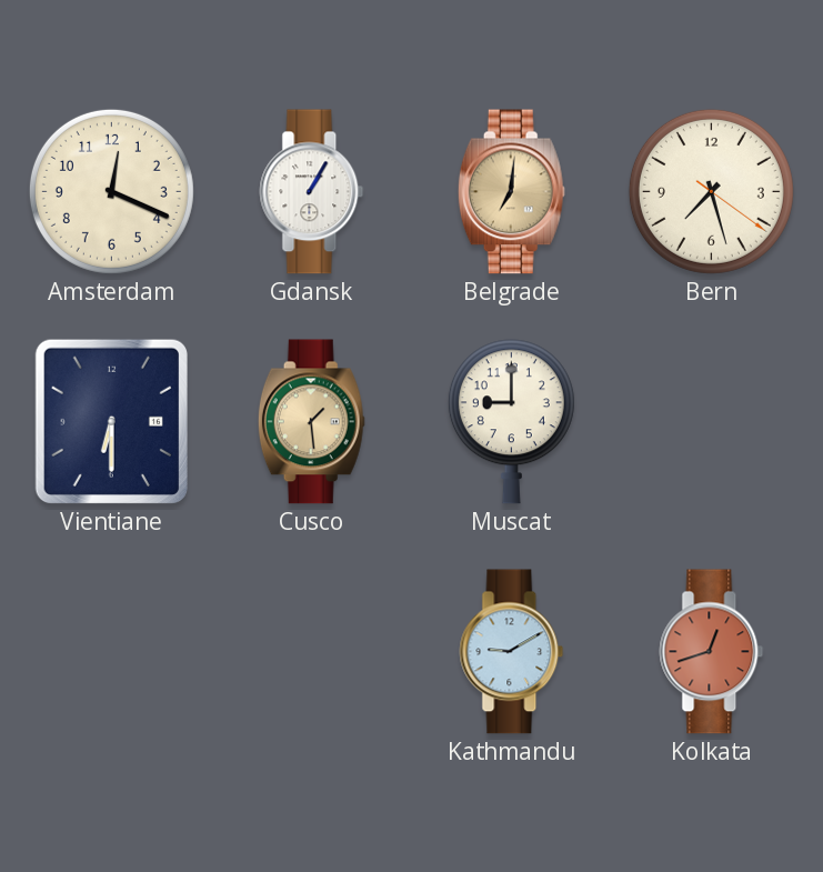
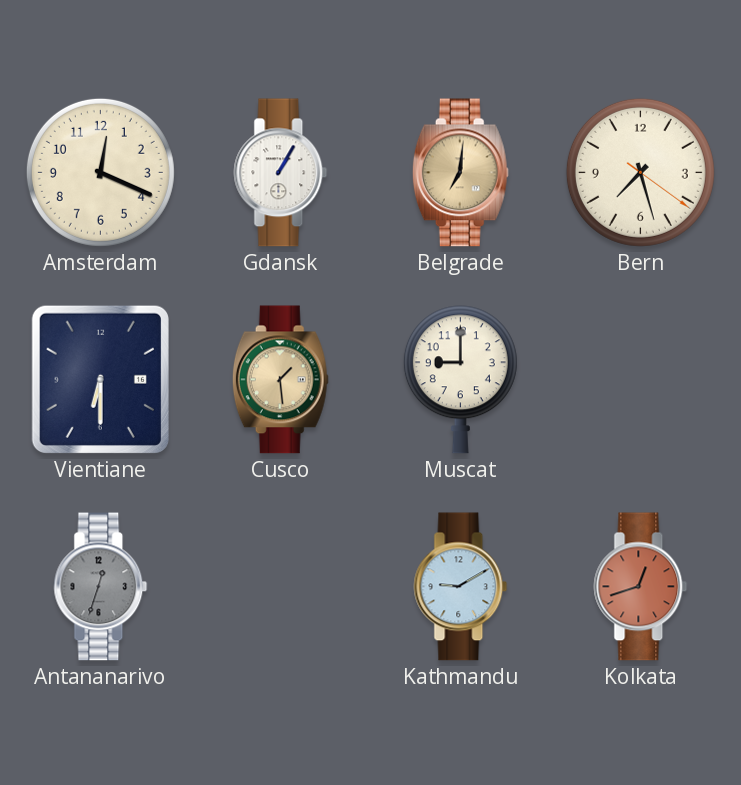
Antananarivo: none -> 12:33 (101, 587)
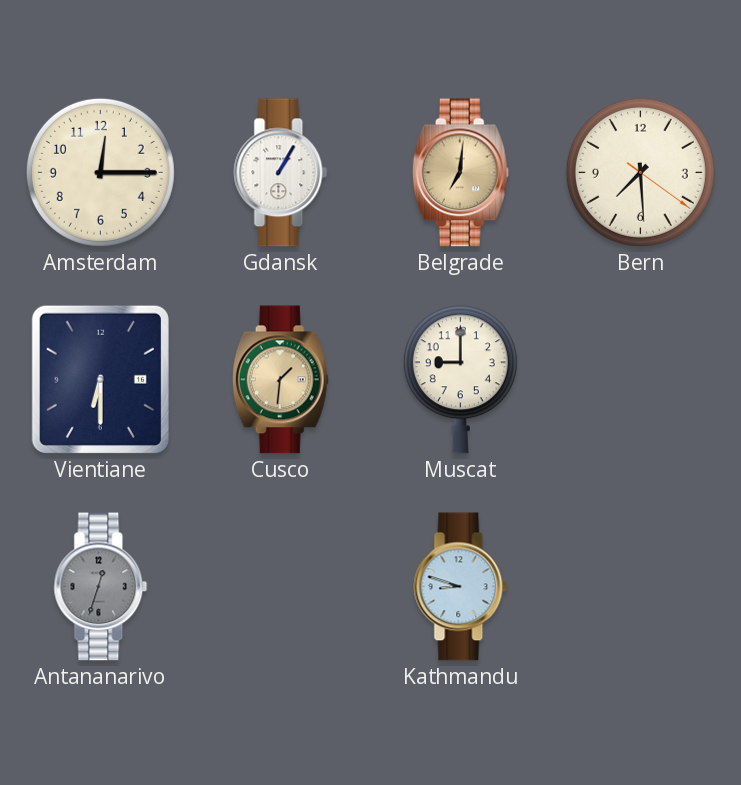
Amsterdam: 12:19 -> 12:15 (100, 172)
Bern: 7:27 -> 7:29 (640, 172)
Cusco: 1:29 -> 1:31 (280, 380)
Kathmandu: 9:10 -> 8:48 (461, 587)
Kolkata: 12:42 -> none (641, 587)
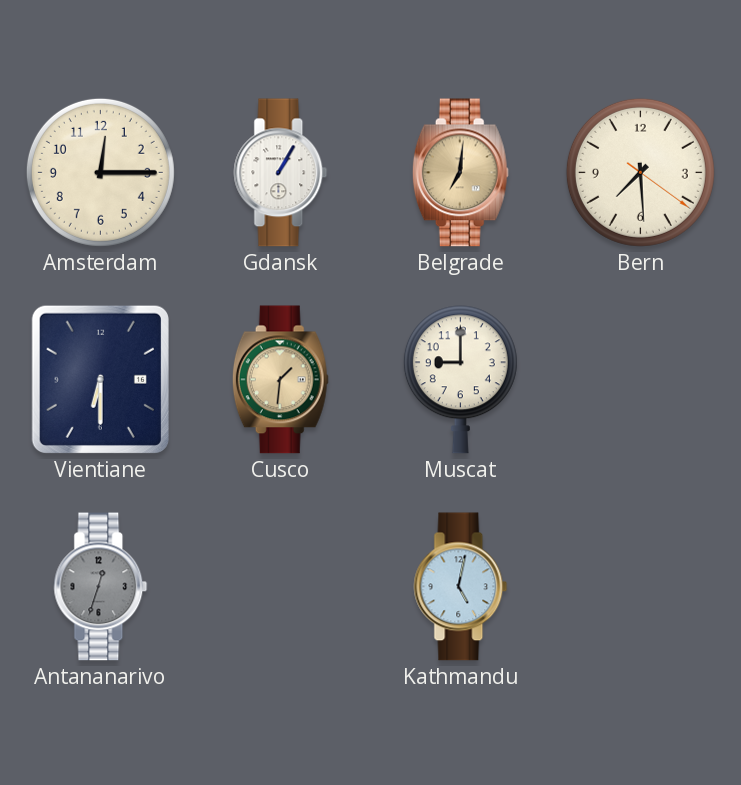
Kathmandu: 8:48 -> 5:02 (461, 587)
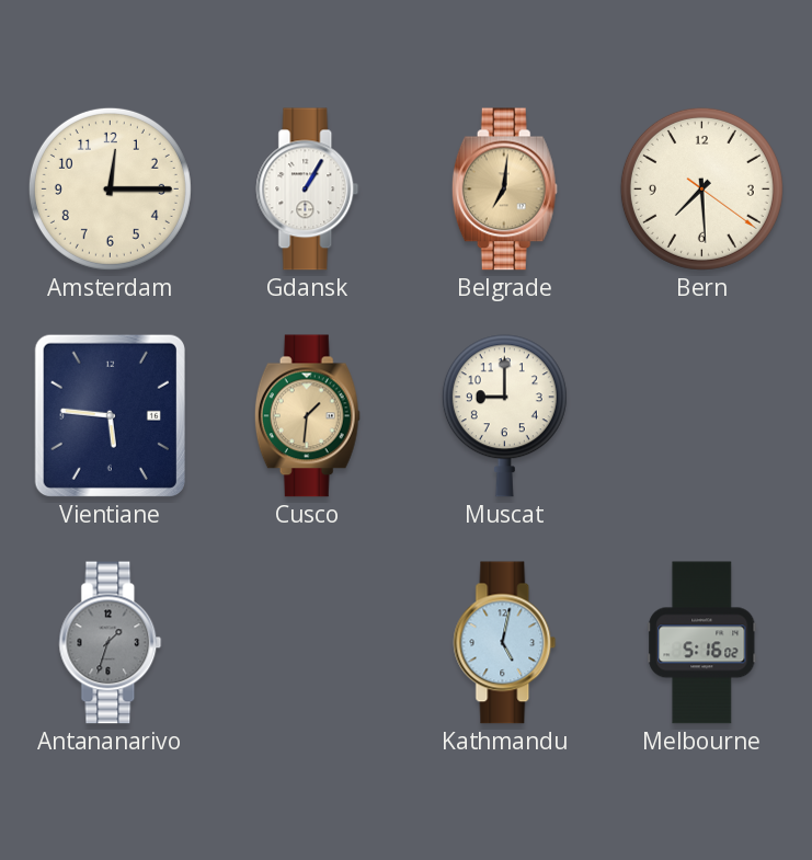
Vientiane: 6:30 -> 5:46 (110, 415)
Antananarivo: 12:33 -> 1:33 (111, 643)
Melbourne: none -> 5:16 (702, 643)
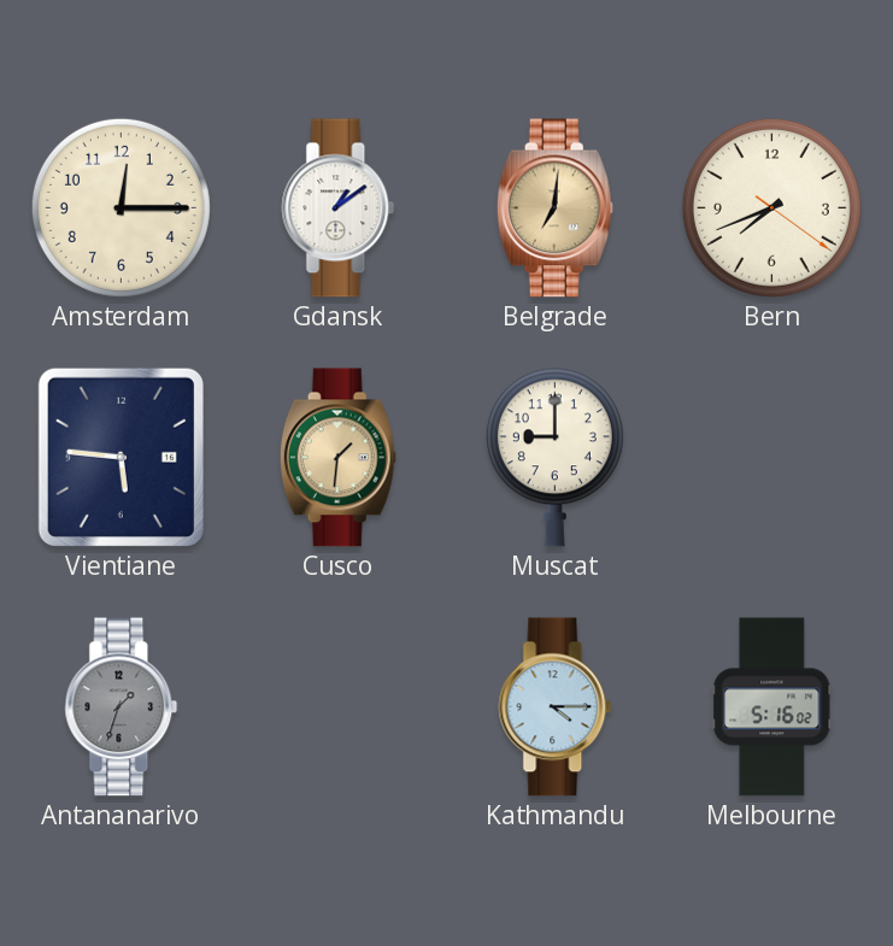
Gdansk: 1:05 -> 1:09 (339, 208)
Bern: 7:29 -> 7:41 (771, 207)
Kathmandu: 5:02 -> 4:15 (556, 707)
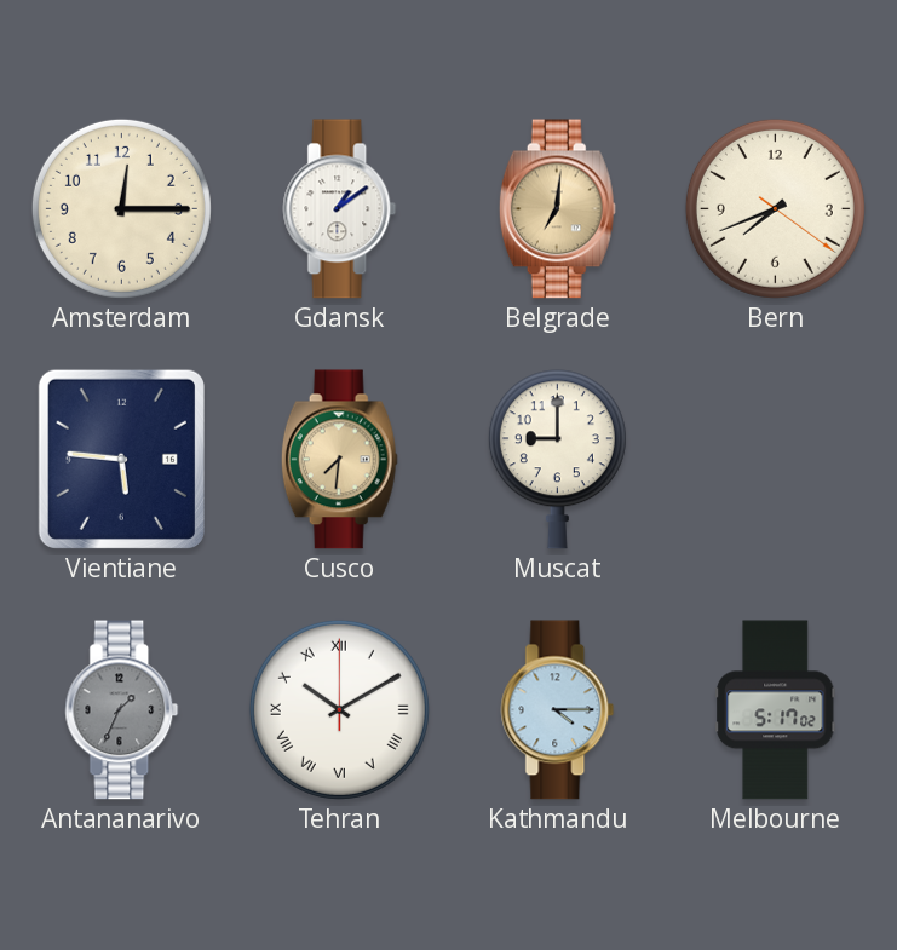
Cusco: 1:31 -> 7:31 (339, 460)
Antananarivo: 1:33 -> 1:34 (122, 710)
Tehran: none -> 10:10 (339, 709)
Melbourne: 5:16 -> 5:17 (776, 710)
